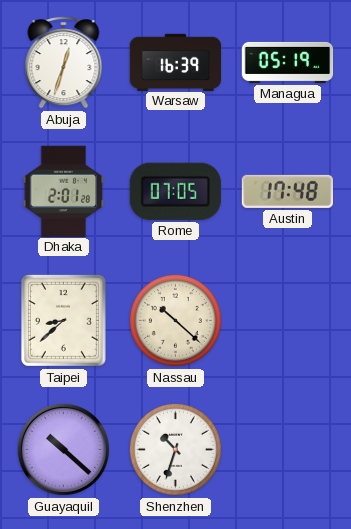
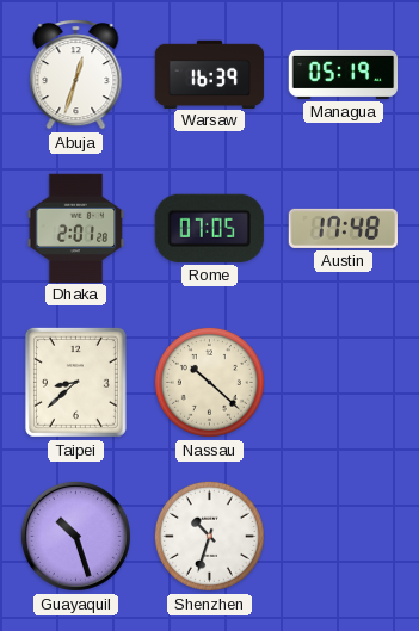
Guayaquil: 10:22 -> 10:27 (75, 536)
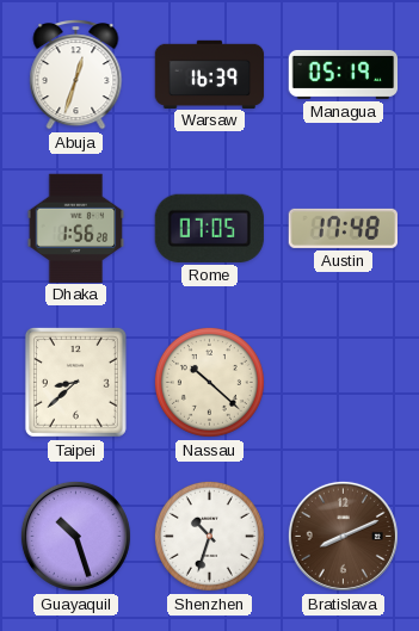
Dhaka: 2:01 -> 1:56 (76, 228)
Bratislava: none -> 8:11 (343, 536)
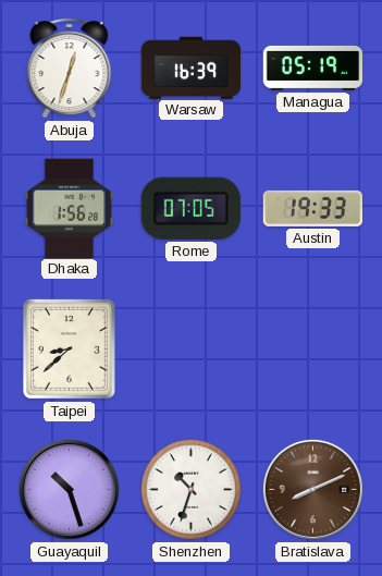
Austin: 17:48 -> 19:33 (312, 208)
Nassau: 10:22 -> none (209, 382)
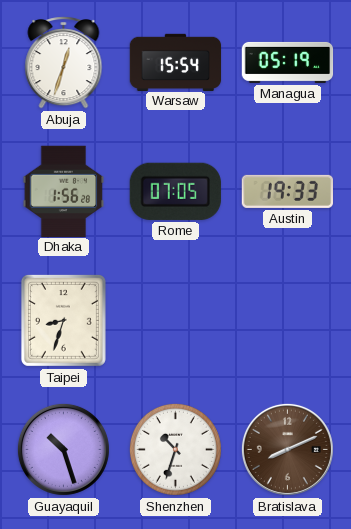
Warsaw: 16:39 -> 15:54 (176, 62)
Taipei: 8:38 -> 8:33 (63, 320)
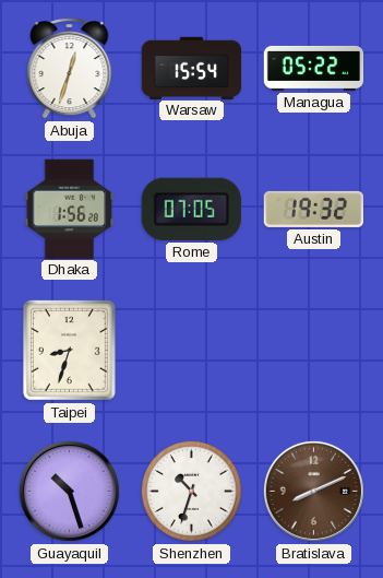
Managua: 05:19 -> 05:22 (314, 68)
Austin: 19:33 -> 19:32 (313, 209)
